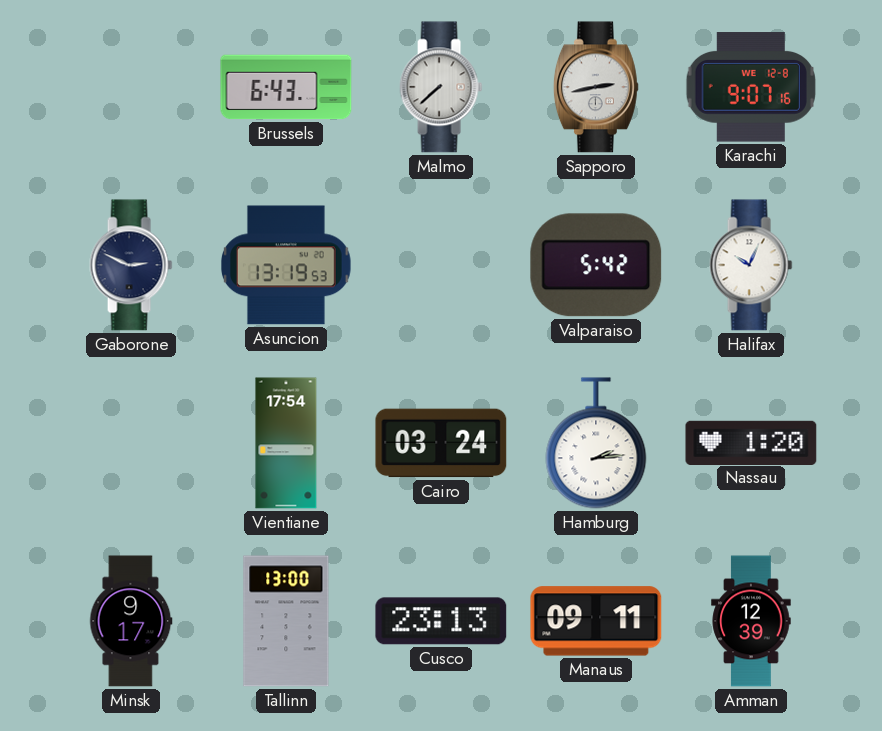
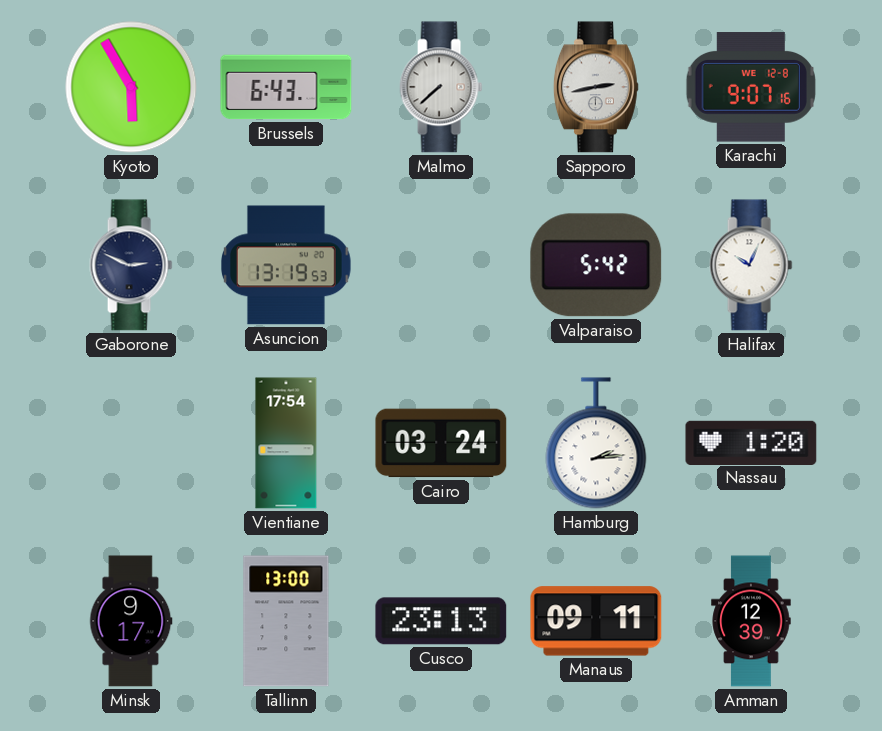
Kyoto: none -> 5:55 (131, 87)
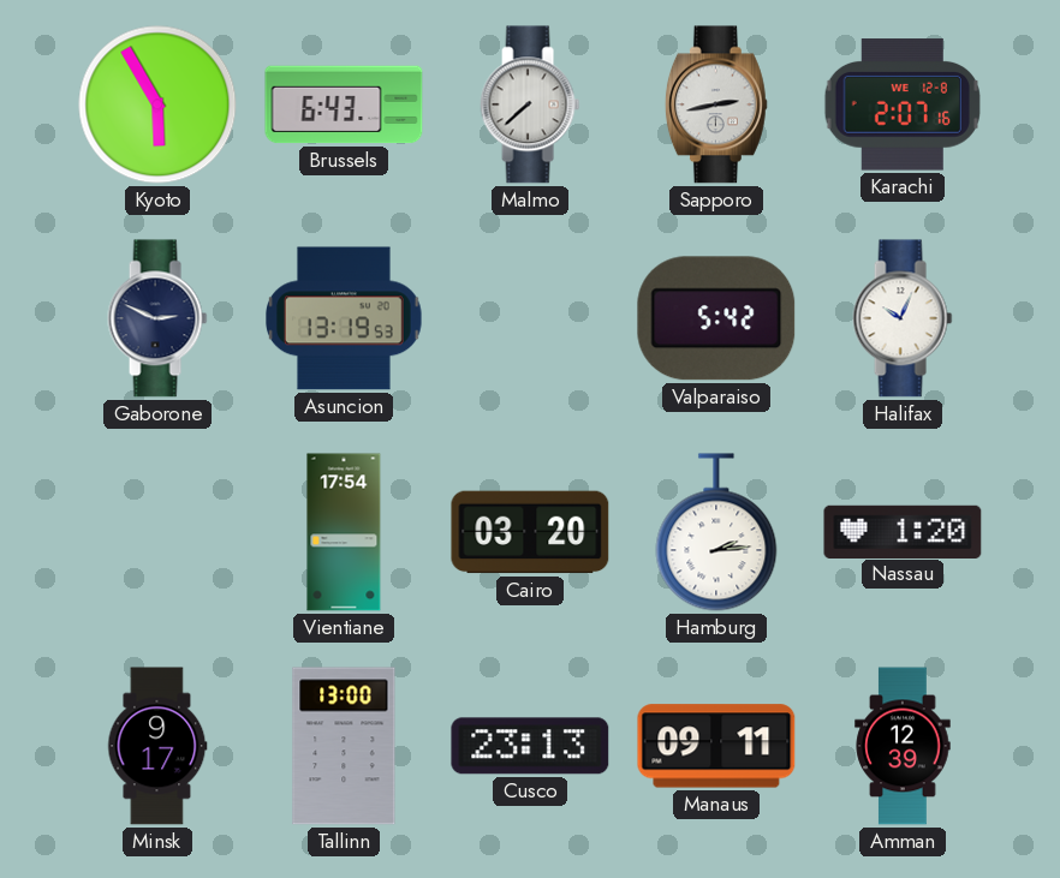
Karachi: 9:07 -> 2:07 (903, 104)
Cairo: 03:24 -> 03:20 (530, 532)
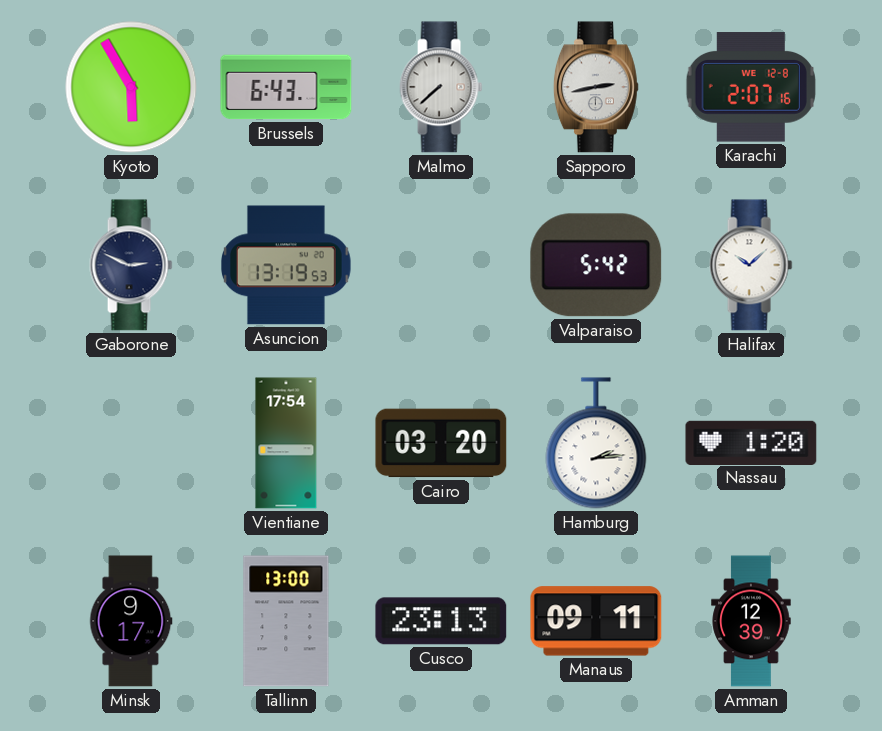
Halifax: 10:04 -> 10:08 (751, 265)
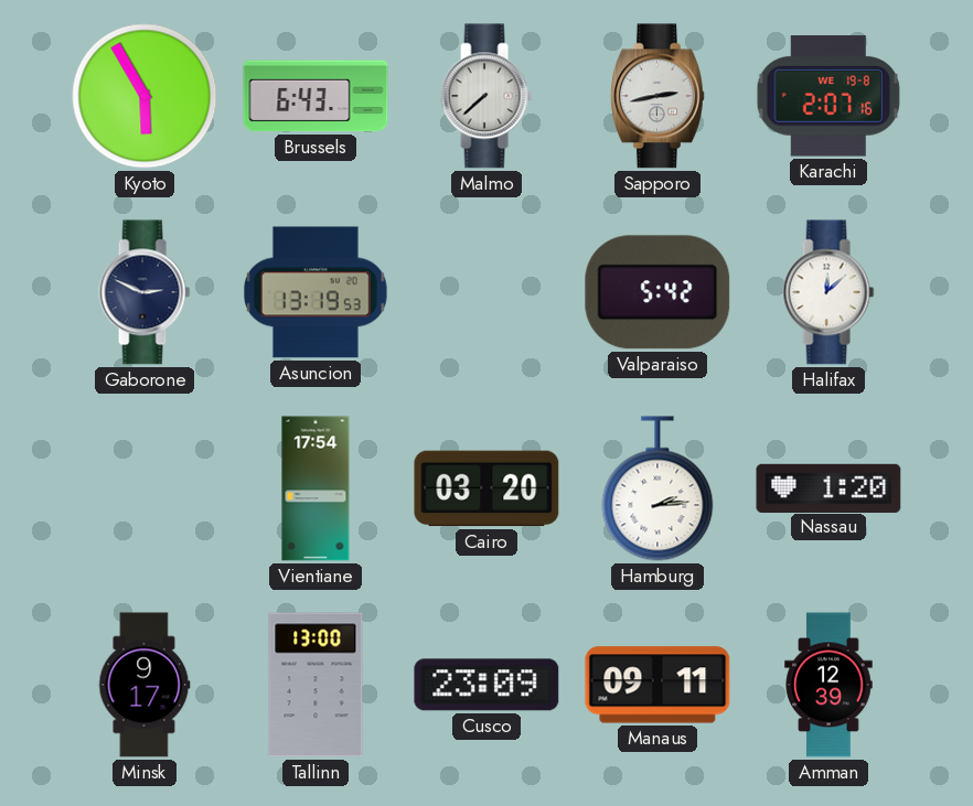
Karachi date: WE 12-8 -> WE 19-8 (828, 96)
Halifax: 10:08 -> 12:08 (828, 292)
Cusco: 23:13 -> 23:09 (487, 685)
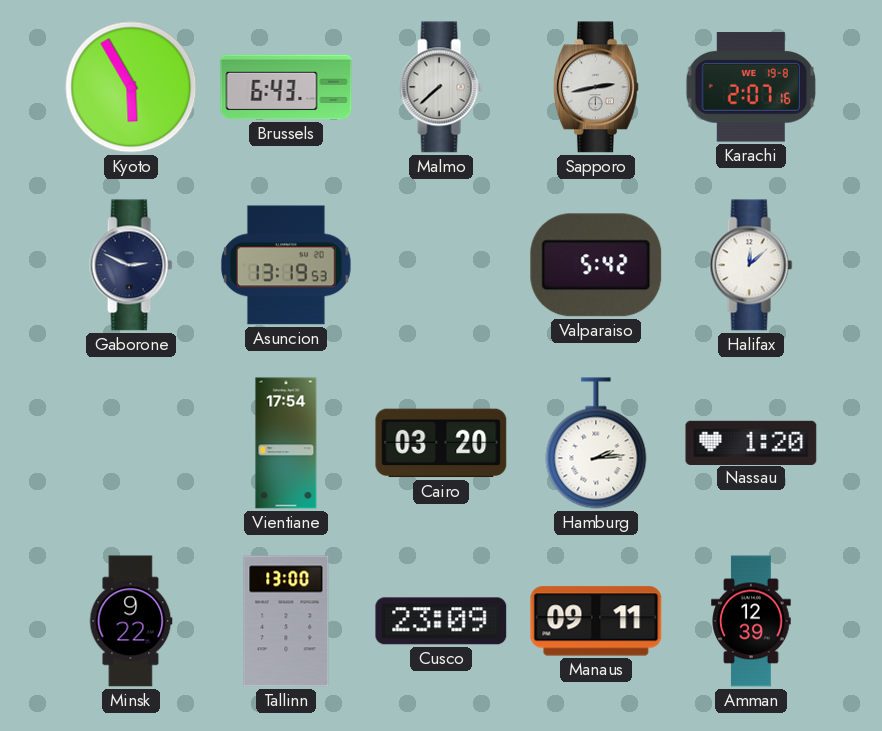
Minsk: 9:17 -> 9:22 (131, 621)
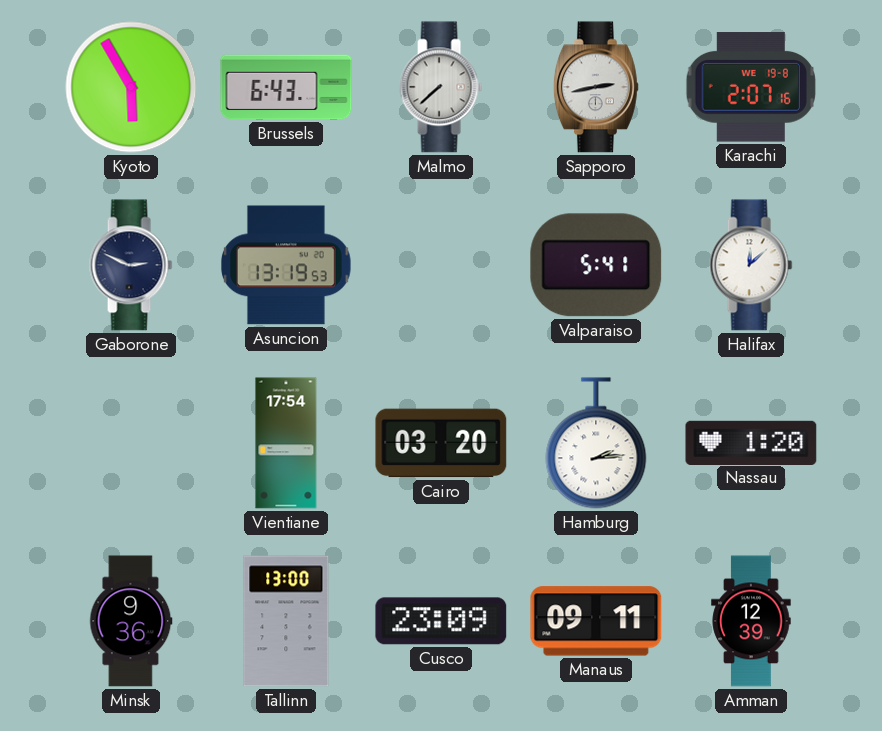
Valparaiso: 5:42 -> 5:41 (596, 265)
Minsk: 9:22 -> 9:36 (131, 621)
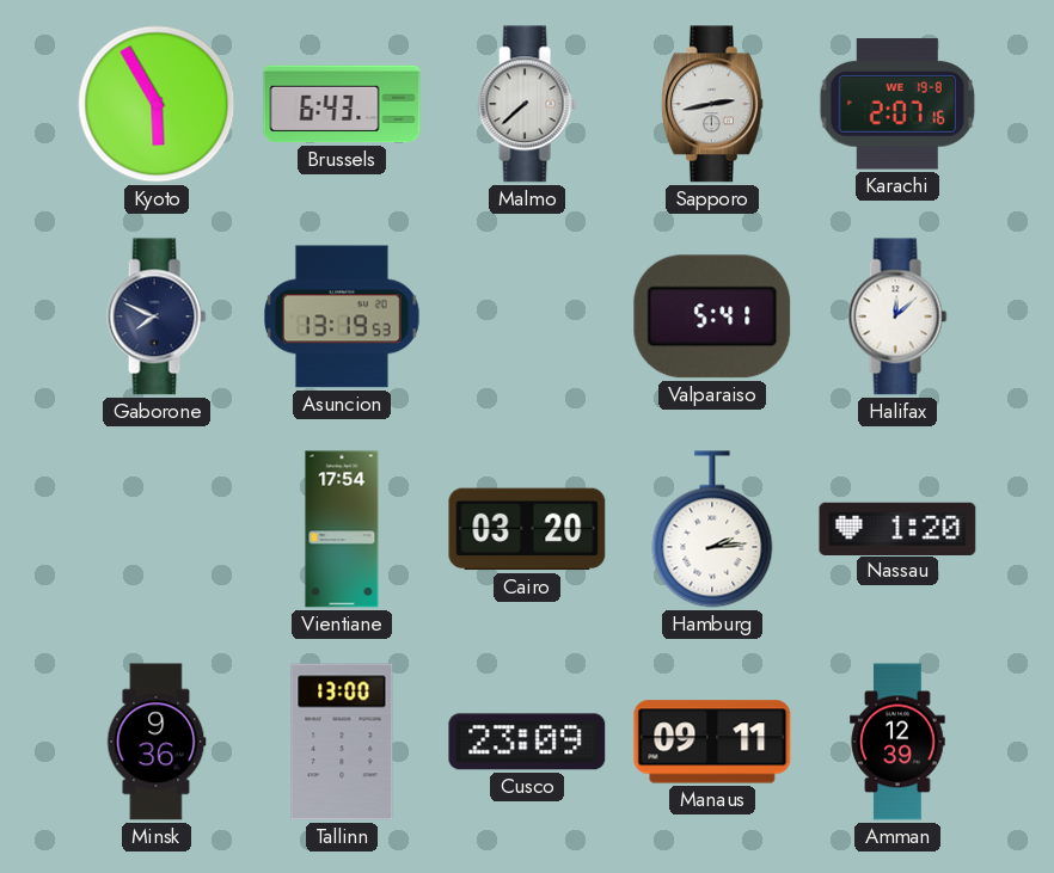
Gaborone: 2:49 -> 7:49 (157, 316)
